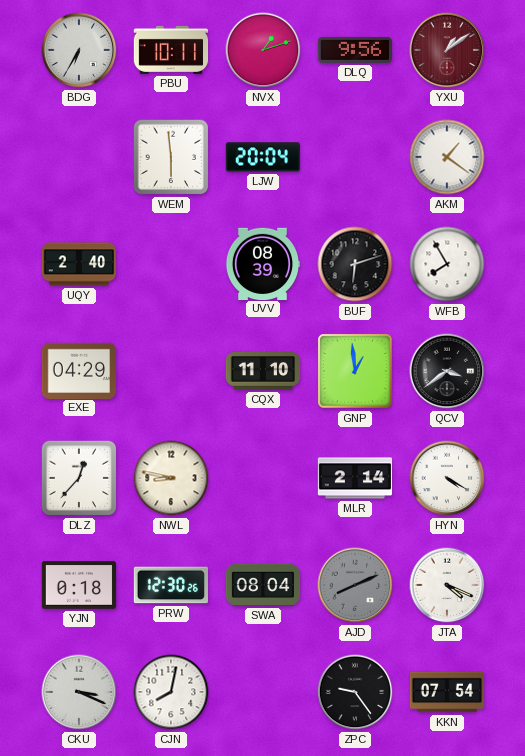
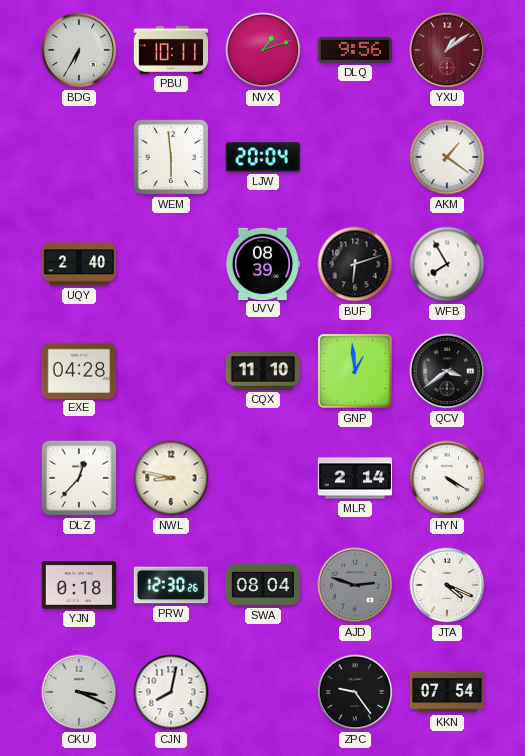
EXE: 04:29 -> 04:28 (78, 370)
AJD: 8:11 -> 2:48 (355, 585)
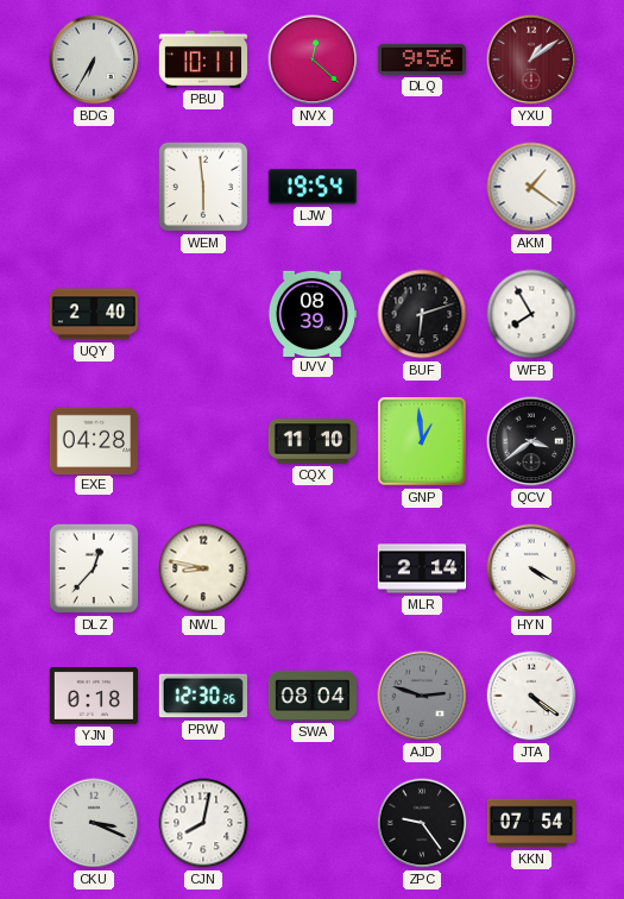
NVX: 1:12 -> 12:22 (313, 59)
LJW: 20:04 -> 19:54 (311, 187)
JTA: 4:19 -> 4:21 (531, 696)
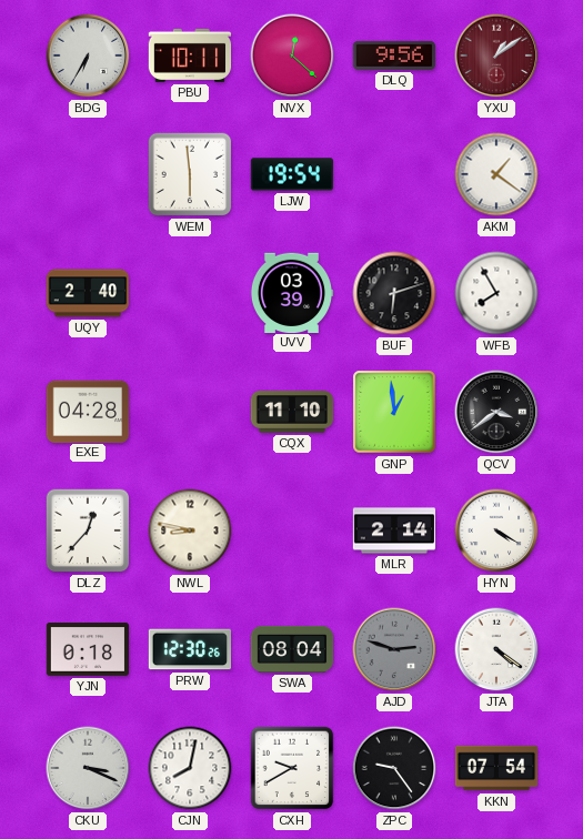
UVV: 08:39 -> 03:39 (291, 292)
CXH: none -> 9:40 (292, 768)
